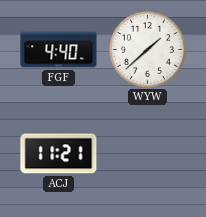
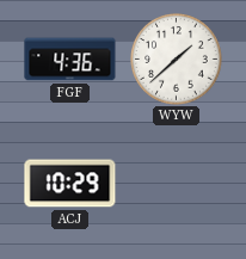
FGF: 4:40 -> 4:36 (70, 60)
ACJ: 11:21 -> 10:29 (70, 184)
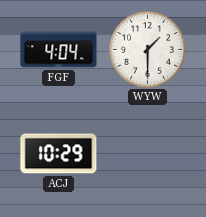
FGF: 4:36 -> 4:04 (59, 50)
WYW: 1:38 -> 1:30 (148, 50)
